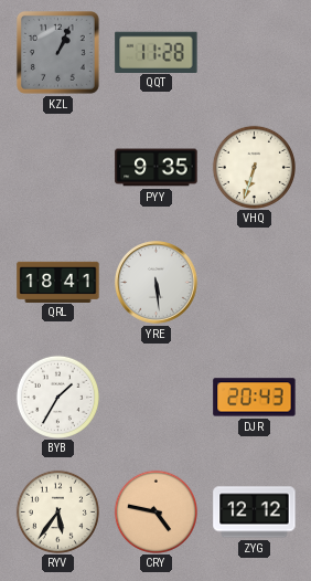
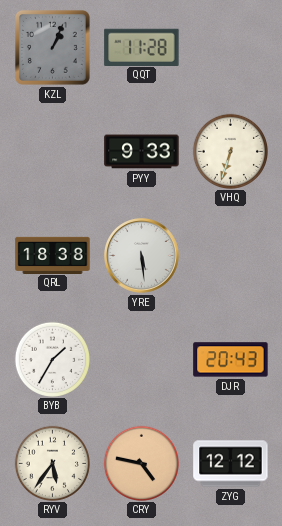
PYY: 9:35 -> 9:33 (142, 152)
QRL: 18:41 -> 18:38 (53, 255)
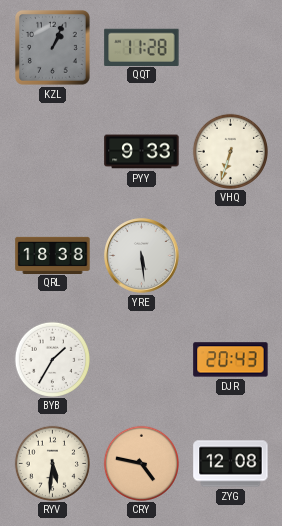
RYV: 5:36 -> 5:31 (52, 463)
ZYG: 12:12 -> 12:08 (231, 464)
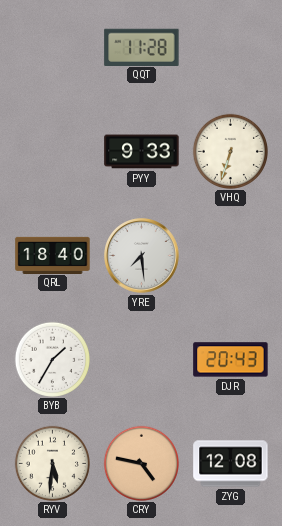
KZL: 1:04 -> none (52, 47)
QRL: 18:38 -> 18:40 (53, 255)
YRE: 5:29 -> 7:29 (142, 256)
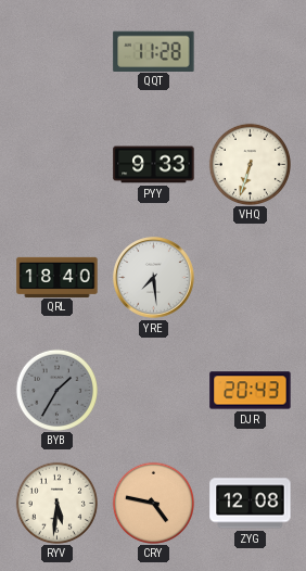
BYB dial: white -> grey (56, 390)
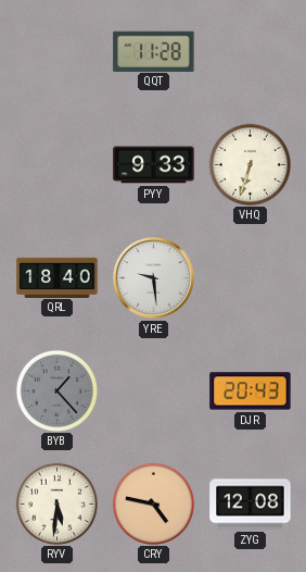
YRE: 7:29 -> 9:29 (154, 278)
BYB: 1:35 -> 1:23 (56, 390)
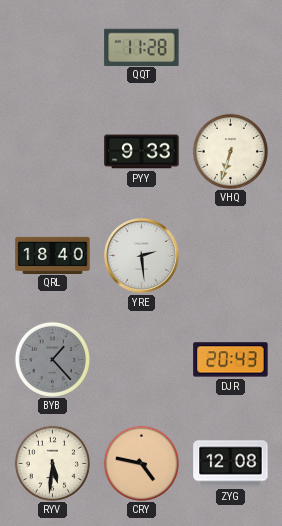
YRE: 9:29 -> 2:29 (142, 256)
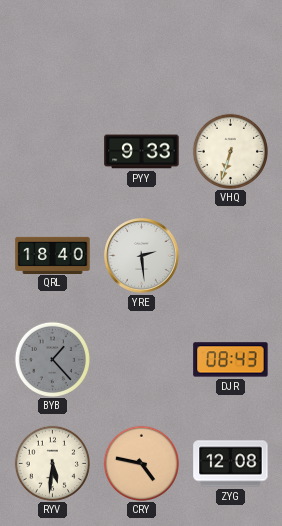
QQT: 11:28 -> none (142, 47)
DJR: 20:43 -> 08:43 (231, 360)
